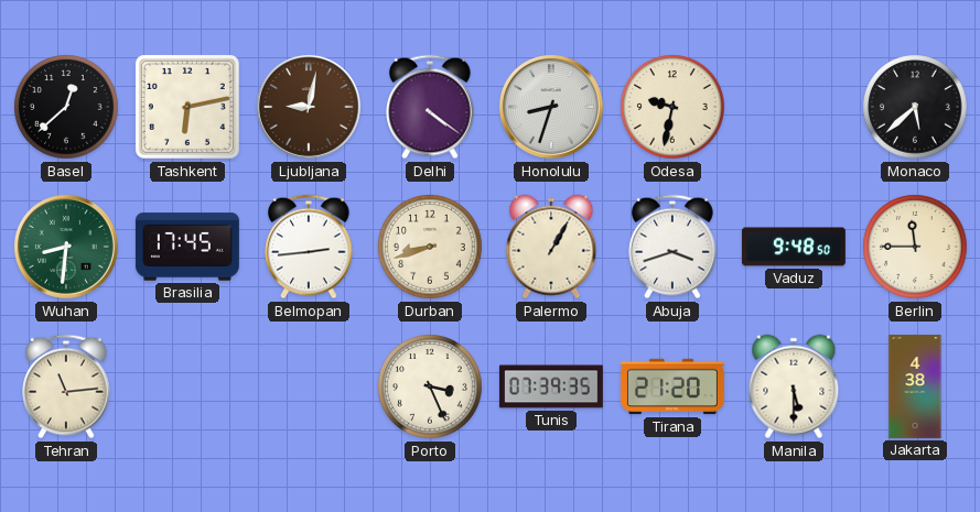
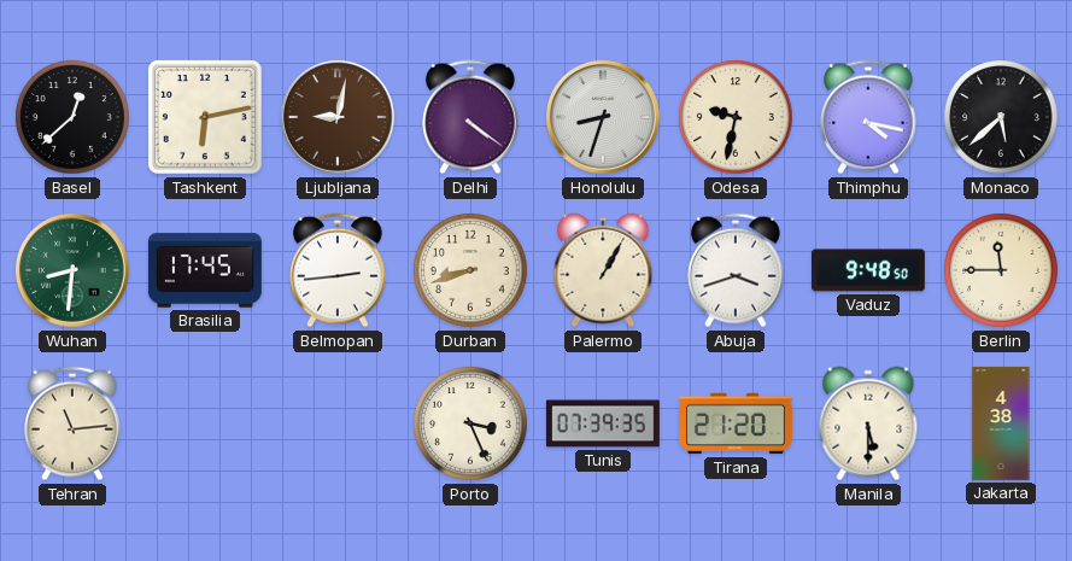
Thimphu: none -> 4:17 (868, 117)
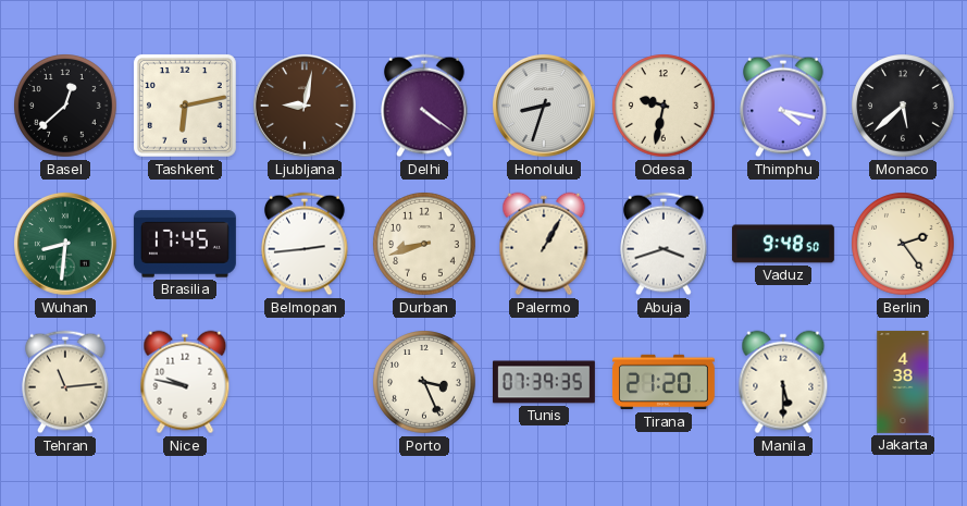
Berlin: 11:45 -> 2:24 (903, 244)
Nice: none -> 9:47 (185, 382)
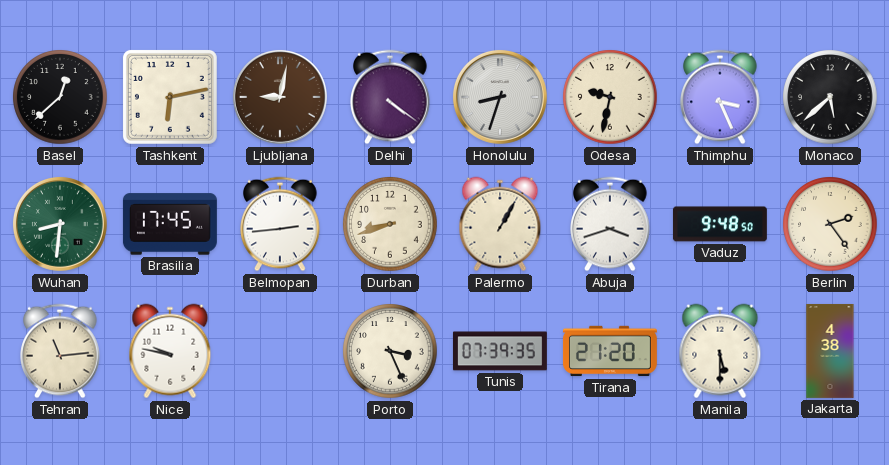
Thimphu: 4:17 -> 3:26 (720, 97)
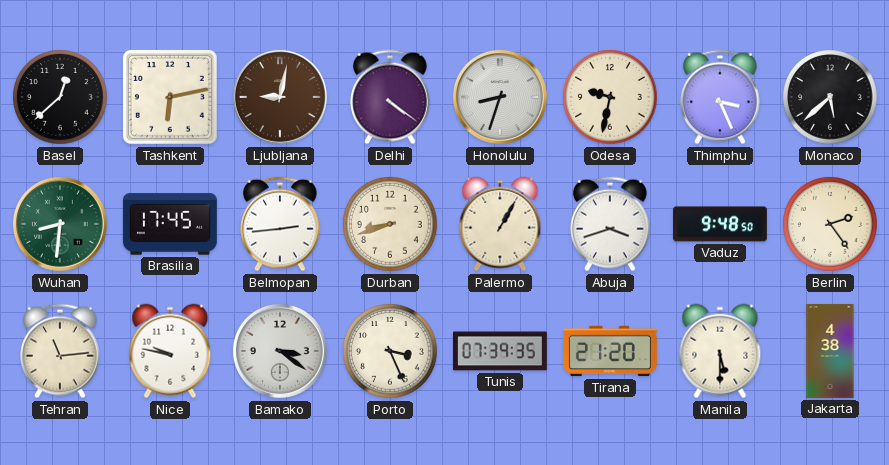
Bamako: none -> 3:21 (280, 351)
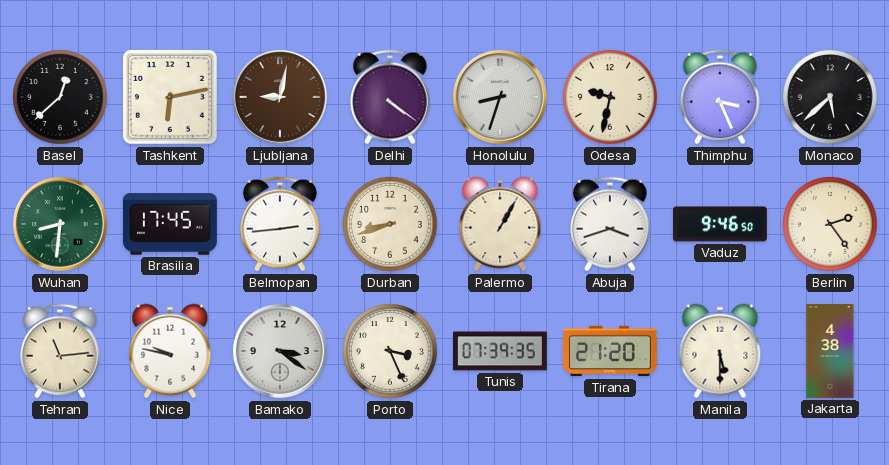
Vaduz: 9:48 -> 9:46 (720, 224)
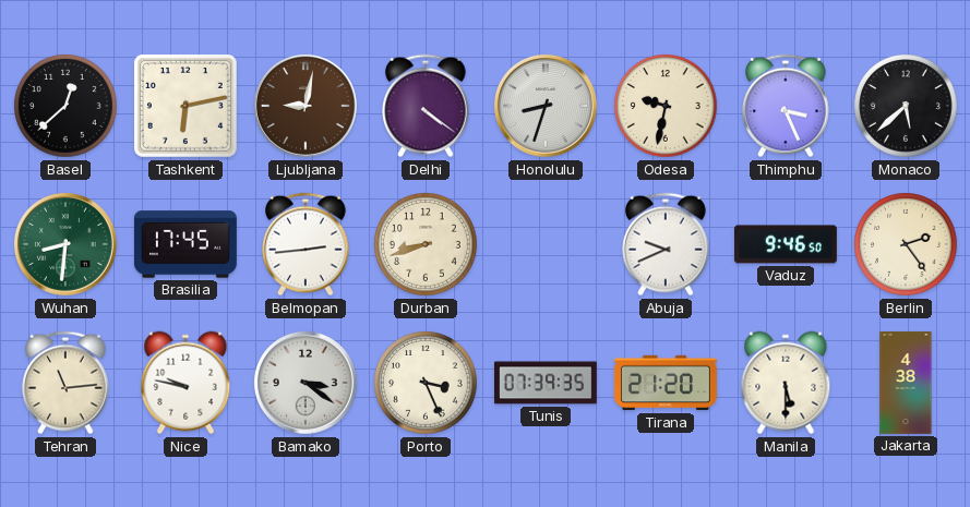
Palermo: 1:05 -> none (500, 224)
Abuja: 3:42 -> 9:41 (666, 244)
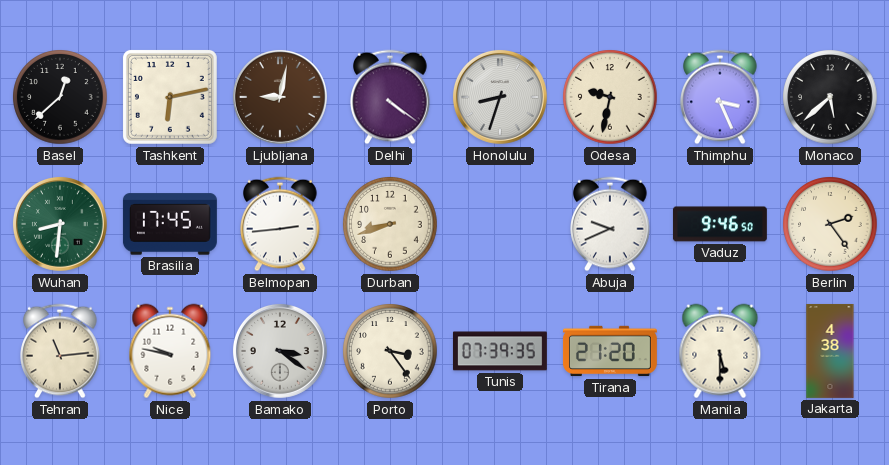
Porto: 3:26 -> 3:24 (390, 351)
